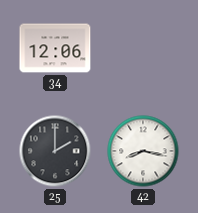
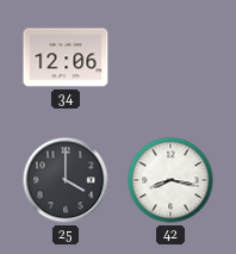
25: 2:00 -> 4:00 (66, 180)
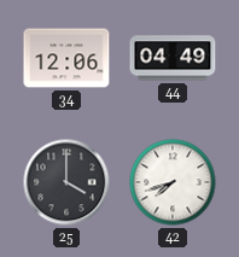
44: none -> 04:49 (173, 58)
42: 8:17 -> 7:42 (173, 182)
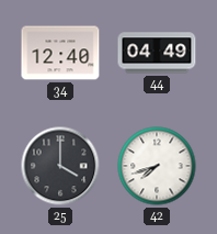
34: 12:06 -> 12:40 (60, 53)
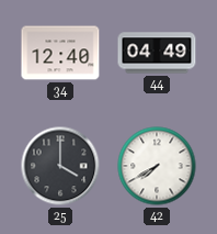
42: 7:42 -> 7:40 (157, 166)
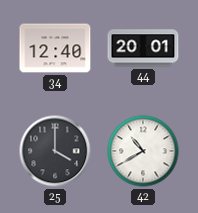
44: 04:49 -> 20:01 (143, 48)
42: 7:40 -> 10:40 (143, 151)
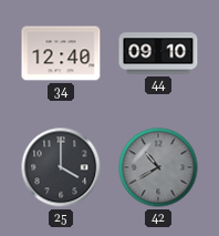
44: 20:01 -> 09:10 (158, 53)
42 dial: white -> grey (158, 167)
